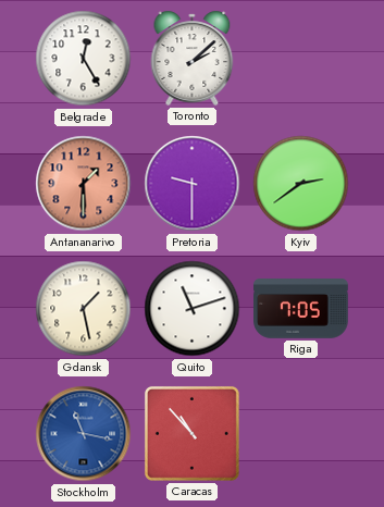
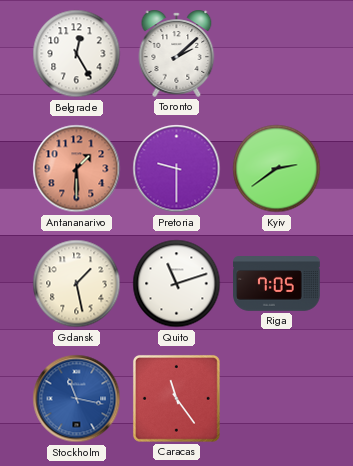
Caracas: 10:53 -> 11:24 (176, 398)
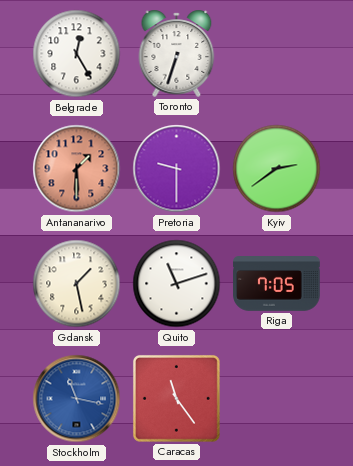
Toronto: 2:08 -> 6:33 (177, 53)
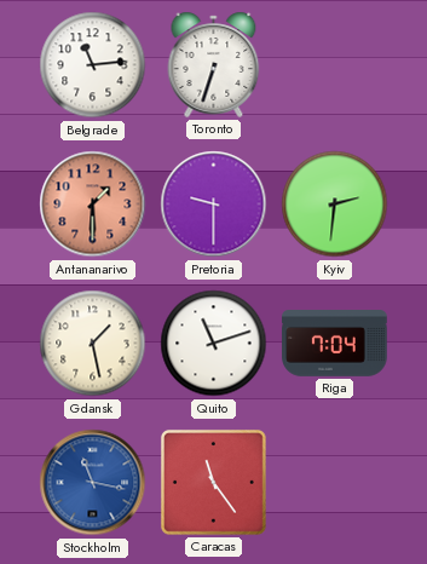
Belgrade: 12:25 -> 11:14 (93, 65)
Kyiv: 2:39 -> 2:31 (335, 205)
Riga: 7:05 -> 7:04 (335, 344)
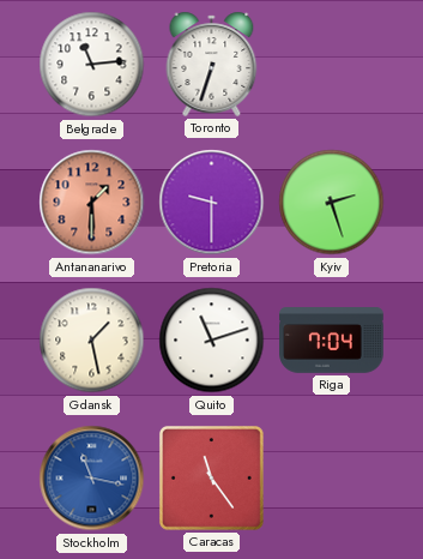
Kyiv: 2:31 -> 2:27 (332, 203)
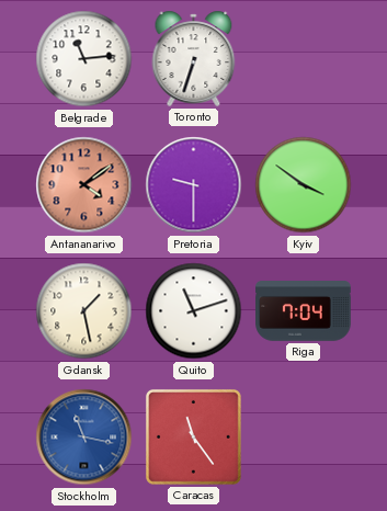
Antananarivo: 1:30 -> 4:09 (84, 185)
Kyiv: 2:27 -> 3:51 (304, 185)
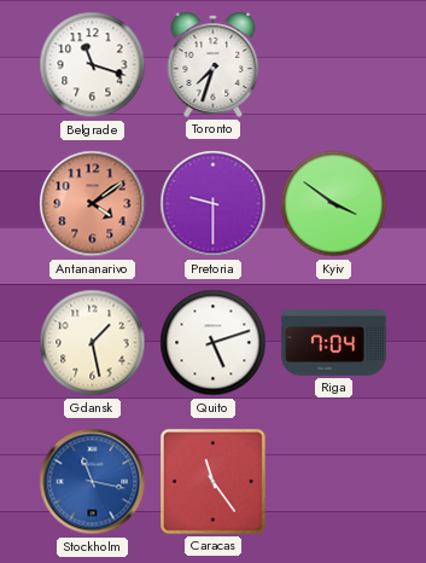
Belgrade: 11:14 -> 11:18 (93, 65)
Toronto: 6:33 -> 7:33 (214, 64)
Quito: 11:12 -> 5:12 (214, 343)
